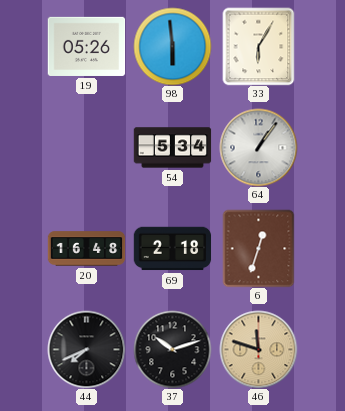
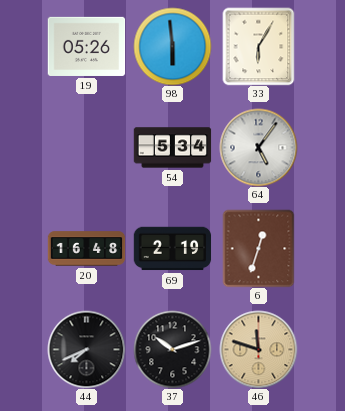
64: 1:06 -> 5:06 (258, 147)
69: 2:18 -> 2:19 (172, 249)
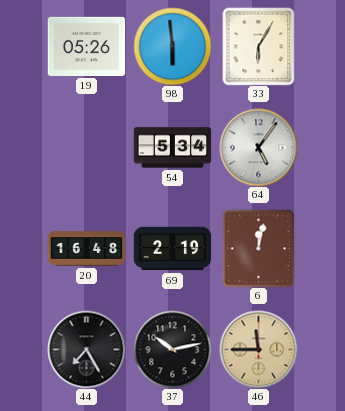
6: 12:33 -> 12:02 (259, 248)
44: 7:41 -> 7:25 (86, 349)
37: 10:12 -> 10:13 (172, 349)
46: 11:48 -> 11:45 (258, 349)
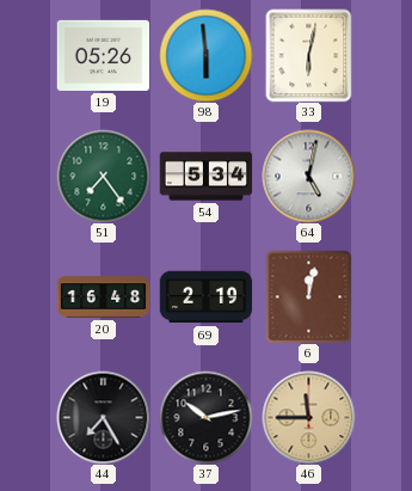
33: 6:05 -> 6:02 (309, 55)
51: none -> 7:24 (103, 176)
64: 5:06 -> 5:02 (308, 176)
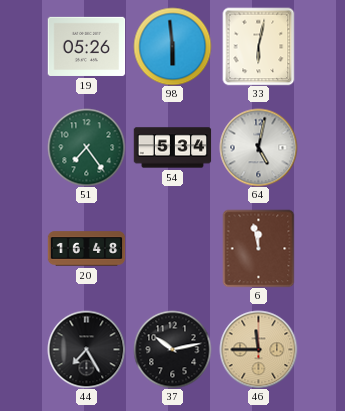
69: 2:19 -> none (205, 297)
6: 12:02 -> 11:58 (259, 248)
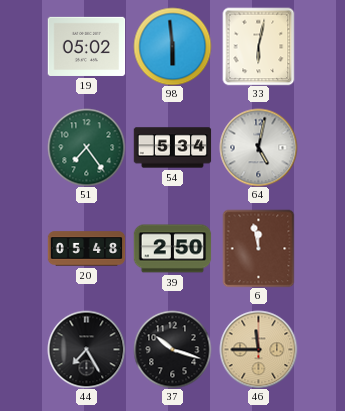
19: 05:26 -> 05:02 (86, 46)
20: 16:48 -> 05:48 (86, 249)
39: none -> 2:50 (172, 249)
37: 10:13 -> 10:18 (172, 349)
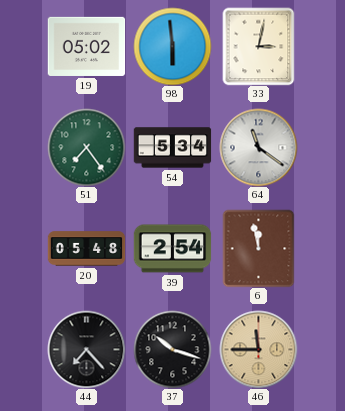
33: 6:02 -> 3:02 (259, 46)
64: 5:02 -> 11:21 (258, 147)
39: 2:50 -> 2:54 (172, 249)
44: 7:25 -> 7:23 (86, 349)
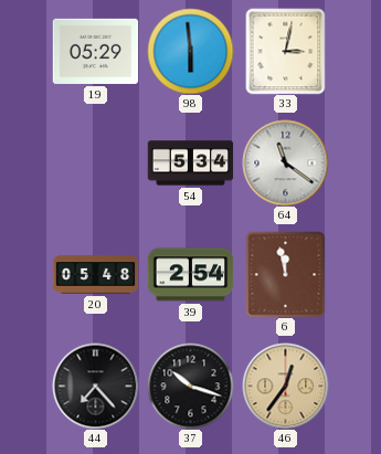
19: 05:02 -> 05:29 (95, 51)
51: 7:24 -> none (86, 147)
46: 11:45 -> 12:36 (285, 386)
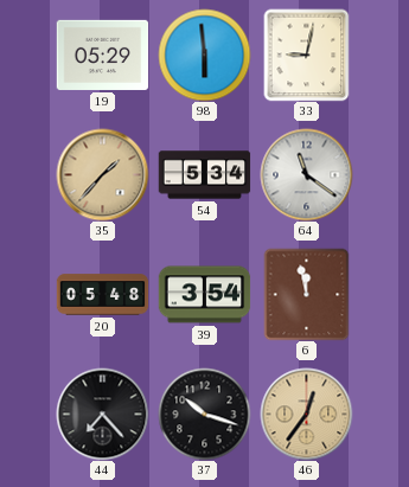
33: 3:02 -> 9:02 (307, 55)
35: none -> 1:37 (102, 174)
39: 2:54 -> 3:54 (204, 295)
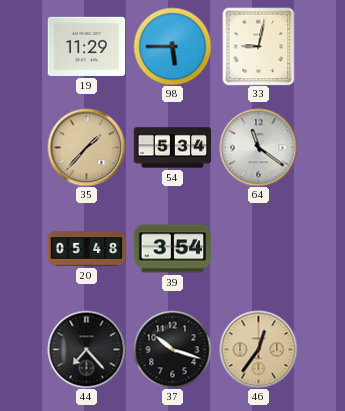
19: 05:29 -> 11:29 (86, 46)
98: 5:59 -> 5:45 (172, 46)
6: 11:58 -> none (307, 294)
